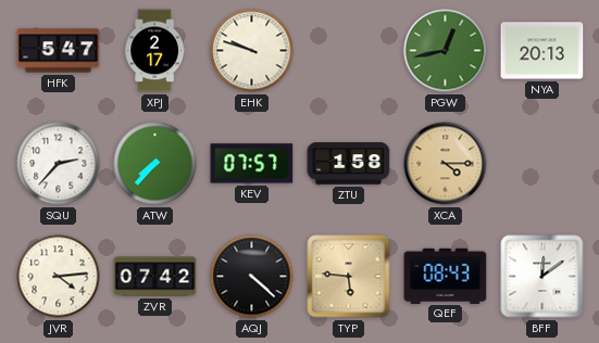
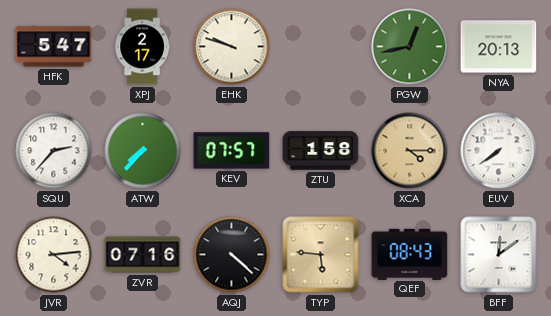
EUV: none -> 7:39 (499, 151)
ZVR: 07:42 -> 07:16 (143, 255)
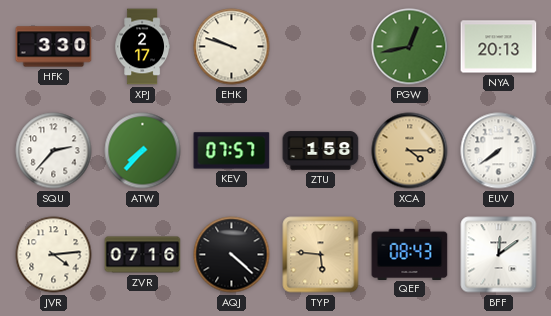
HFK: 5:47 -> 3:30 (54, 47)
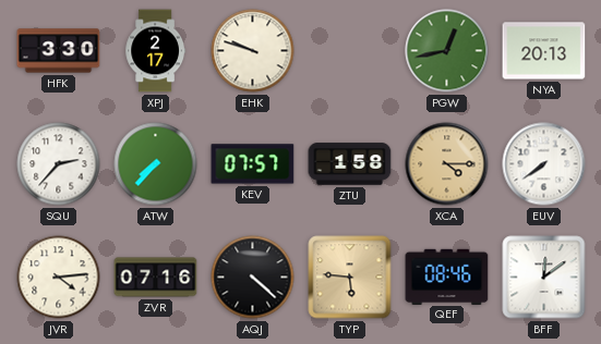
QEF: 08:43 -> 08:46 (447, 277)
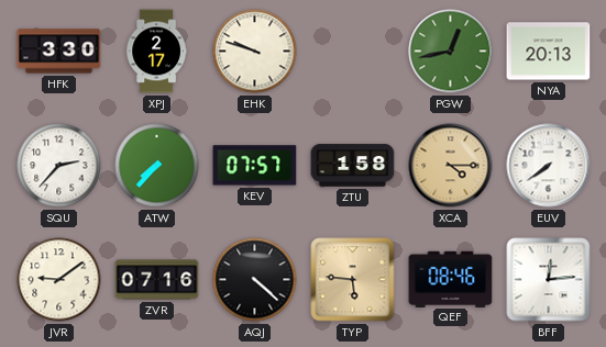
JVR: 4:14 -> 9:09 (59, 280)
BFF: 12:09 -> 12:14 (549, 280)
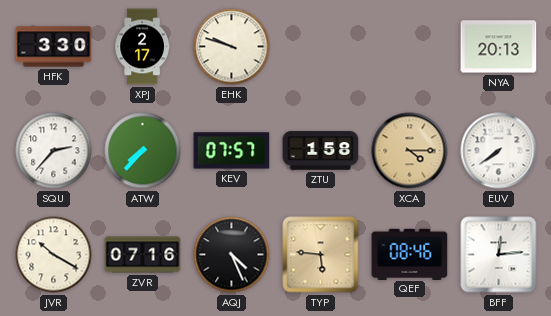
PGW: 12:43 -> none (451, 52)
JVR: 9:09 -> 10:20 (54, 255)
AQJ: 4:22 -> 4:26 (232, 255)
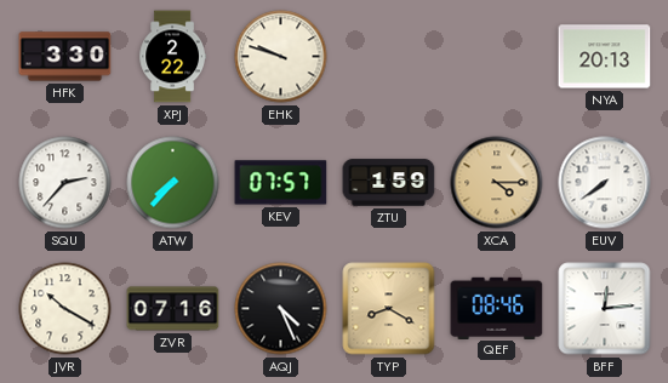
XPJ: 2:17 -> 2:22 (172, 57)
ZTU: 1:58 -> 1:59 (389, 183)
TYP: 5:46 -> 8:20 (389, 309)
